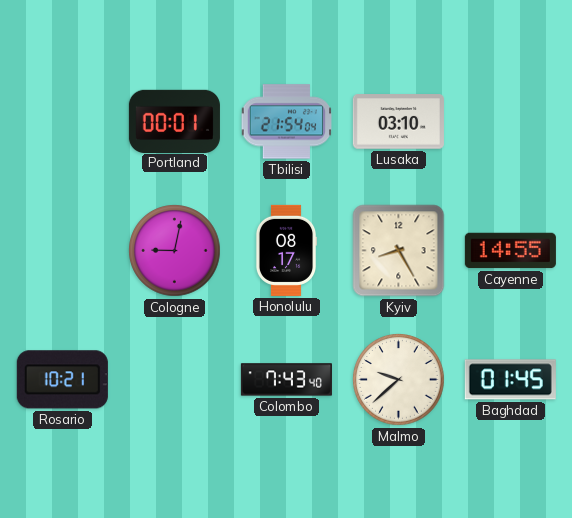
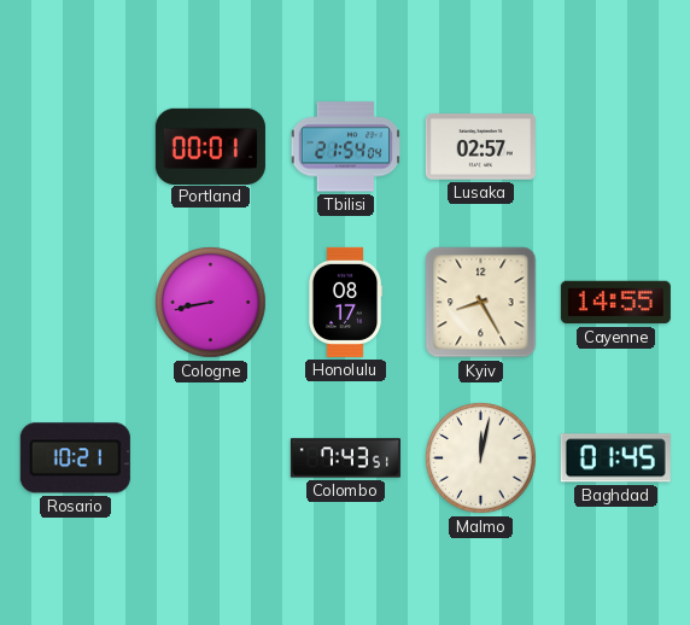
Lusaka: 03:10 -> 02:57 (480, 147)
Cologne: 9:02 -> 8:43 (211, 303)
Colombo: 7:43:40 -> 7:43:51 (345, 458)
Malmo: 9:38 -> 12:02 (481, 458)
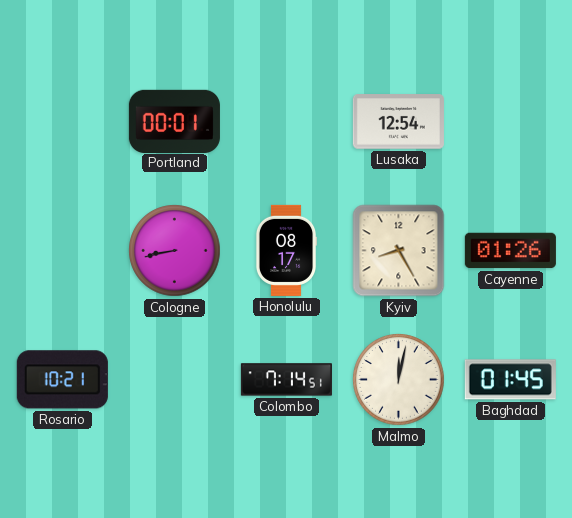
Tbilisi: 21:54 -> none (345, 147)
Lusaka: 02:57 -> 12:54 (398, 122)
Cayenne: 14:55 -> 01:26 (510, 251)
Colombo: 7:43 -> 7:14 (286, 380)
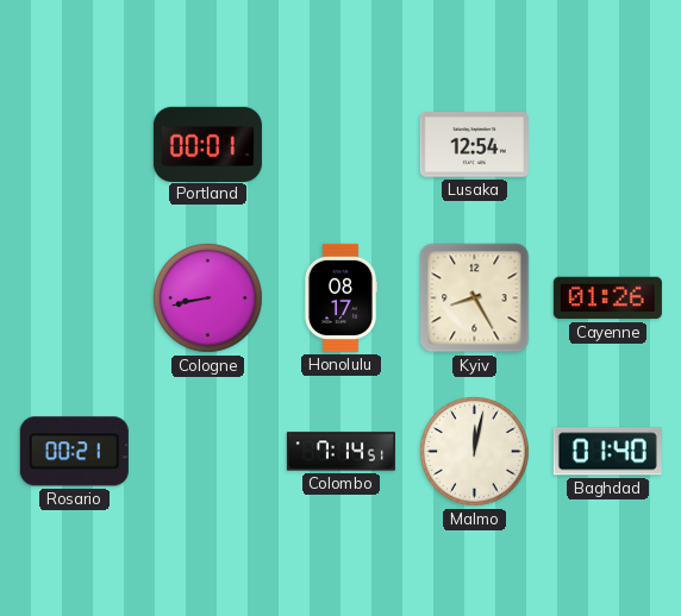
Rosario: 10:21 -> 00:21 (74, 452)
Baghdad: 01:45 -> 01:40 (607, 452)
